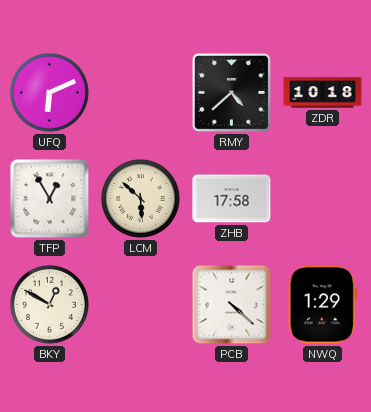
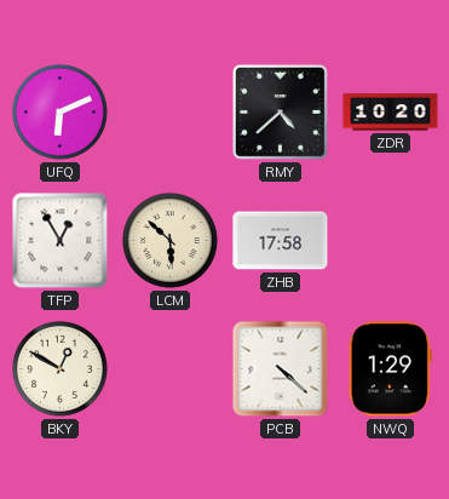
ZDR: 10:18 -> 10:20 (391, 113)
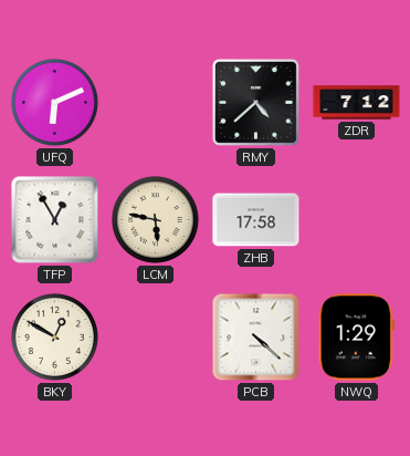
ZDR: 10:20 -> 7:12 (357, 103)
LCM: 5:52 -> 5:47 (155, 219)
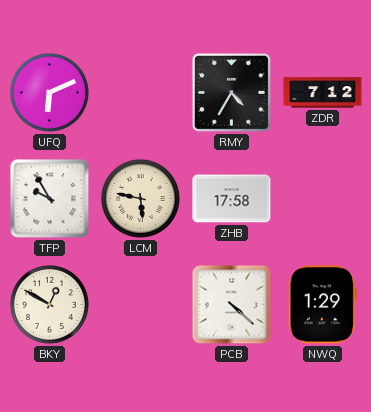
RMY: 4:38 -> 4:35 (231, 92)
TFP: 12:55 -> 9:55 (50, 199)
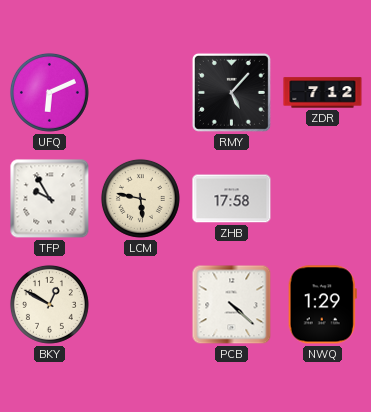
RMY: 4:35 -> 5:07 (231, 92)
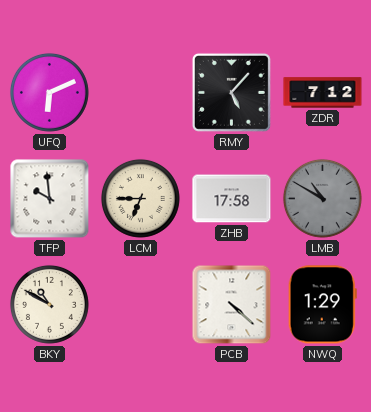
TFP: 9:55 -> 9:59 (50, 199)
LCM: 5:47 -> 6:45 (140, 198)
LMB: none -> 10:50 (322, 198)
BKY: 12:50 -> 10:50 (49, 304)
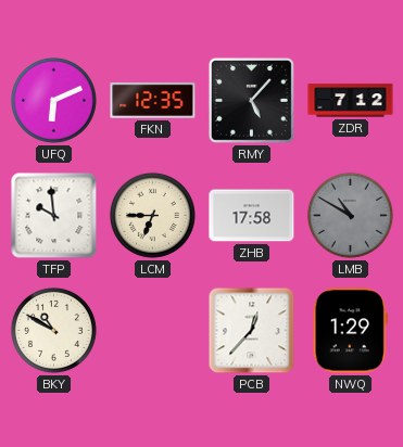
FKN: none -> 12:35 (153, 100)
PCB: 4:22 -> 12:37 (252, 331)
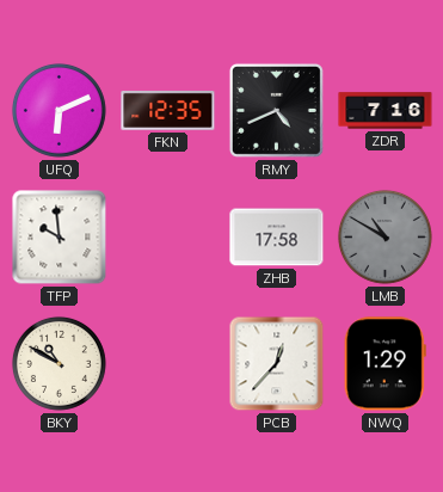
RMY: 5:07 -> 4:41 (276, 110)
ZDR: 7:12 -> 7:16 (386, 111)
LCM: 6:45 -> none (152, 215)
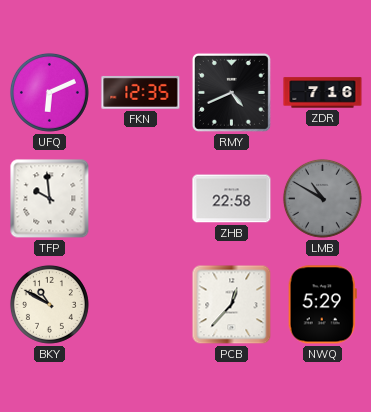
ZHB: 17:58 -> 22:58 (232, 199)
NWQ: 1:29 -> 5:29 (322, 305)
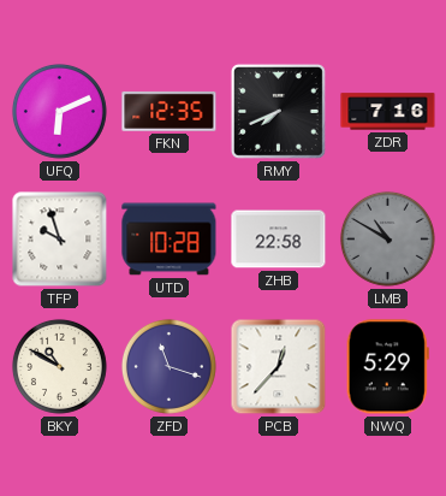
RMY: 4:41 -> 7:41 (278, 111)
TFP: 9:59 -> 9:57 (60, 240)
UTD: none -> 10:28 (170, 240)
ZFD: none -> 11:18 (168, 366)
